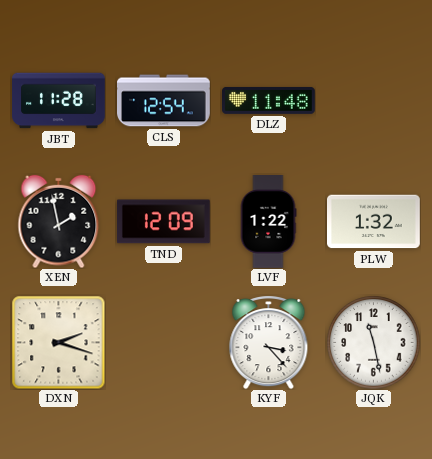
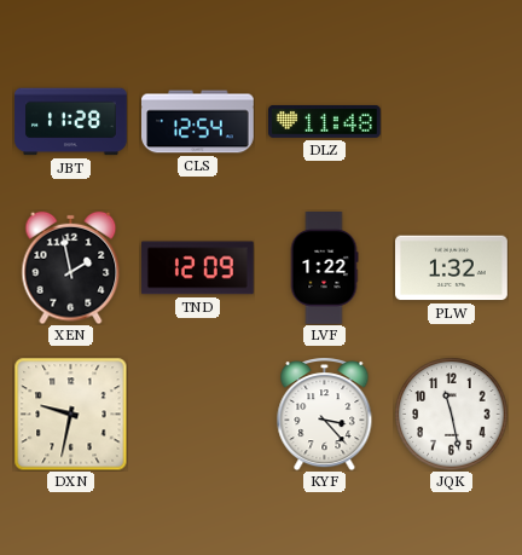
DXN: 2:18 -> 9:32 (70, 414)
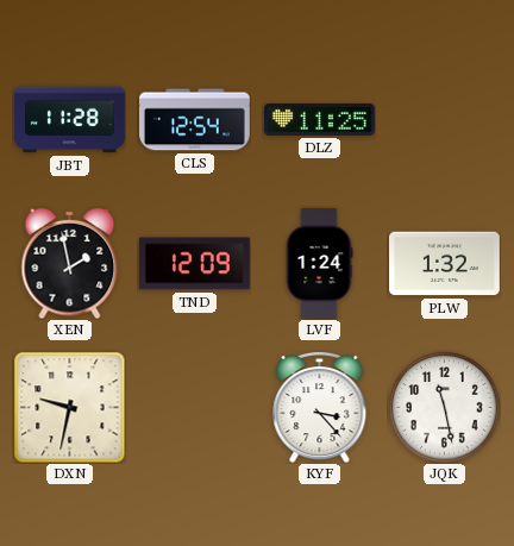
DLZ: 11:48 -> 11:25 (320, 120)
LVF: 1:22 -> 1:24 (319, 264)
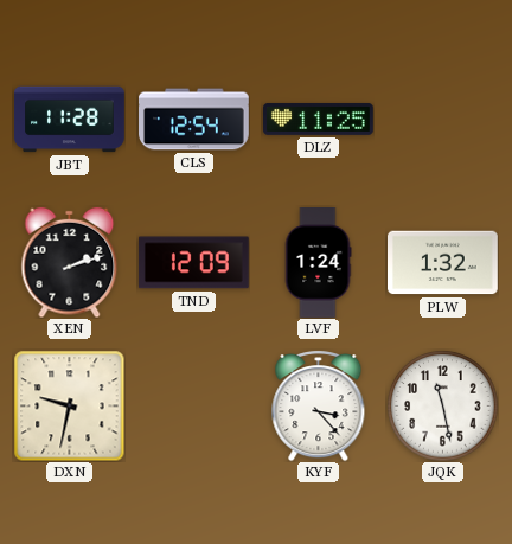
XEN: 1:58 -> 2:12 (70, 262)
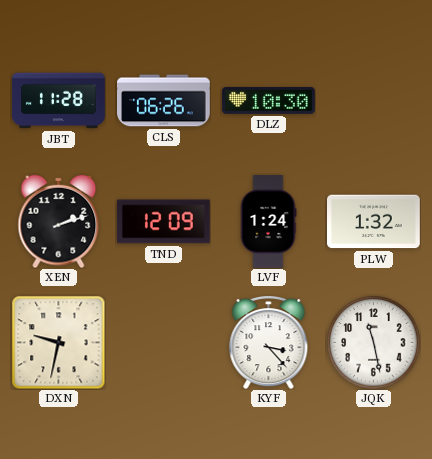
CLS: 12:54 -> 06:26 (164, 101)
DLZ: 11:25 -> 10:30 (269, 101)
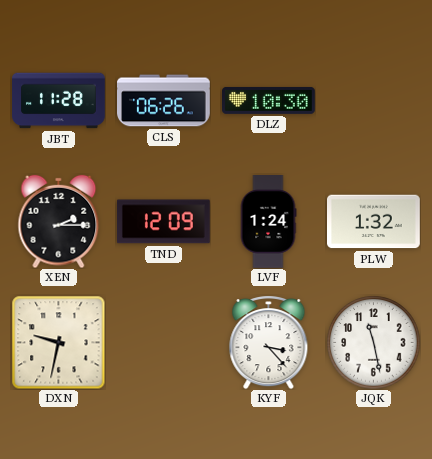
XEN: 2:12 -> 2:15 (59, 221)
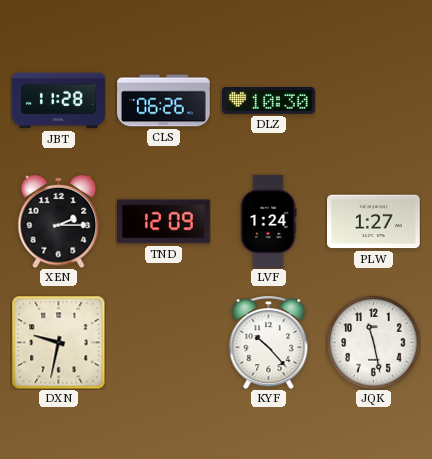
PLW: 1:32 -> 1:27 (374, 222)
KYF: 3:23 -> 10:23 (269, 343)
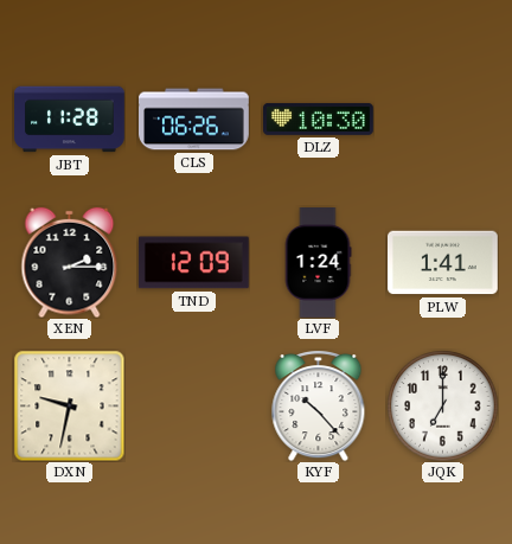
PLW: 1:27 -> 1:41 (443, 263)
JQK: 11:28 -> 7:00 (442, 405)
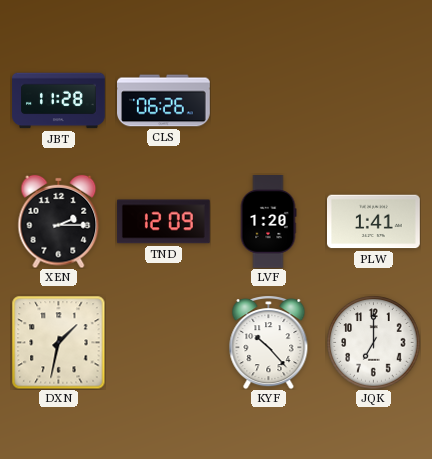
DLZ: 10:30 -> none (319, 120)
LVF: 1:24 -> 1:20 (268, 222)
DXN: 9:32 -> 1:32 (58, 342)
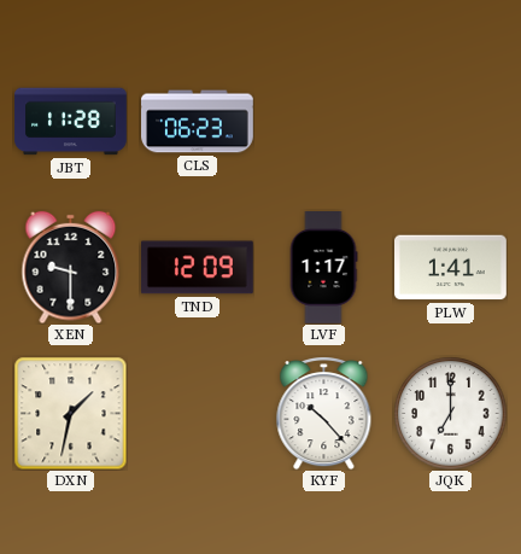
CLS: 06:26 -> 06:23 (198, 122)
XEN: 2:15 -> 9:30 (71, 267)
LVF: 1:20 -> 1:17 (323, 268)
